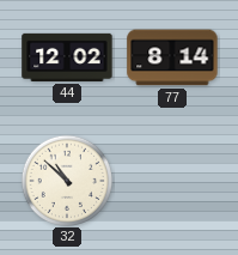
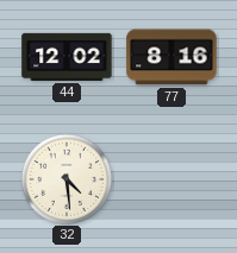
77: 8:14 -> 8:16 (171, 57)
32: 10:52 -> 4:29 (66, 178)
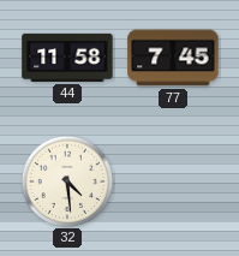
44: 12:02 -> 11:58 (67, 58)
77: 8:16 -> 7:45 (173, 58)
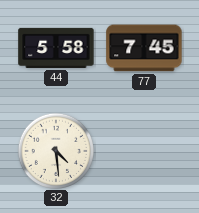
44: 11:58 -> 5:58 (56, 48)
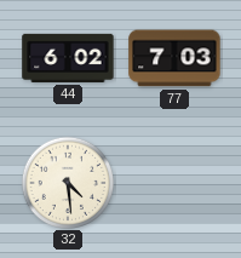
44: 5:58 -> 6:02 (68, 58)
77: 7:45 -> 7:03 (174, 58)
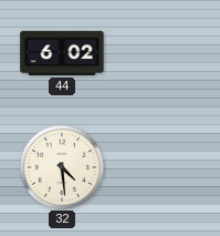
77: 7:03 -> none (174, 58)
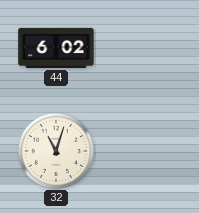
32: 4:29 -> 11:03 (55, 150)
